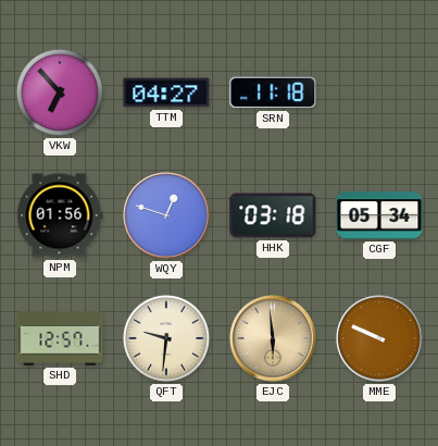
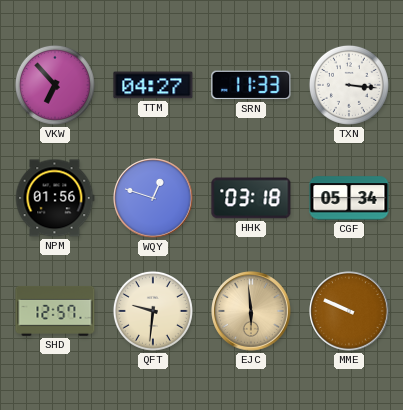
SRN: 11:18 -> 11:33 (251, 85)
TXN: none -> 3:16 (349, 85)
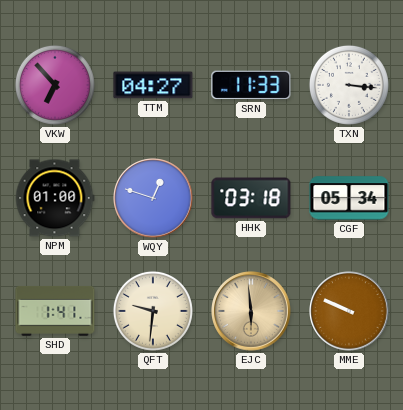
NPM: 01:56 -> 01:00 (55, 198)
SHD: 12:57 -> 1:41 (55, 311)
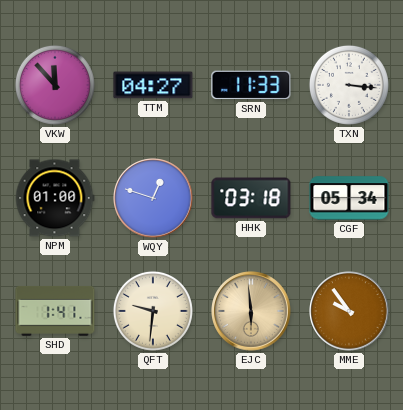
VKW: 6:53 -> 11:53 (55, 85)
MME: 9:49 -> 9:54 (349, 311)
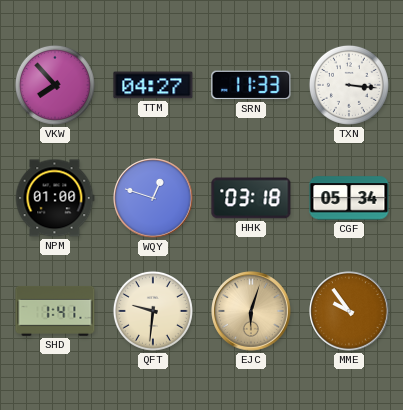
VKW: 11:53 -> 7:53 (55, 85)
EJC: 5:59 -> 6:03 (251, 311)
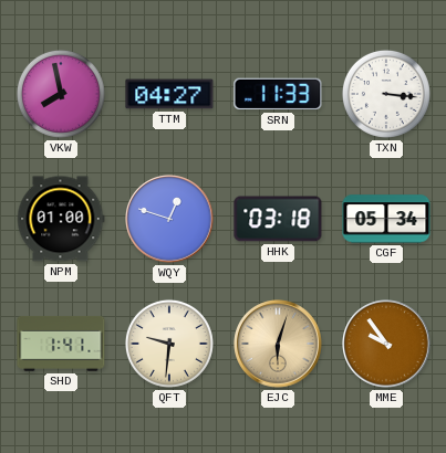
VKW: 7:53 -> 7:58 (61, 94)
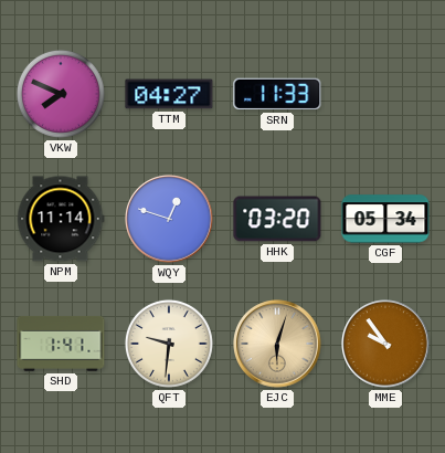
VKW: 7:58 -> 7:49 (61, 94)
TXN: 3:16 -> none (386, 94)
NPM: 01:00 -> 11:14 (61, 219)
HHK: 03:18 -> 03:20 (277, 219)
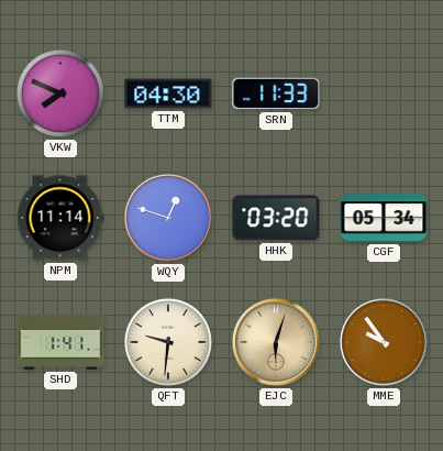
TTM: 04:27 -> 04:30 (168, 94)
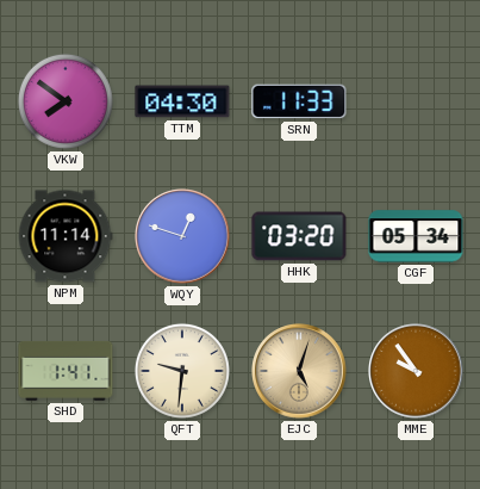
VKW: 7:49 -> 7:51 (66, 101)
EJC: 6:03 -> 5:03 (299, 371)
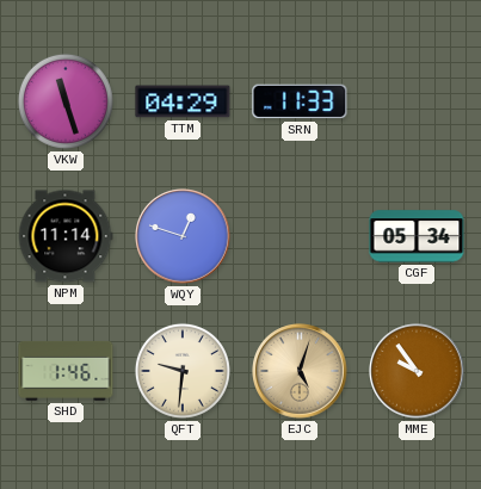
VKW: 7:51 -> 11:27 (66, 101)
TTM: 04:30 -> 04:29 (183, 101)
HHK: 03:20 -> none (299, 236)
SHD: 1:41 -> 1:46 (66, 371)
